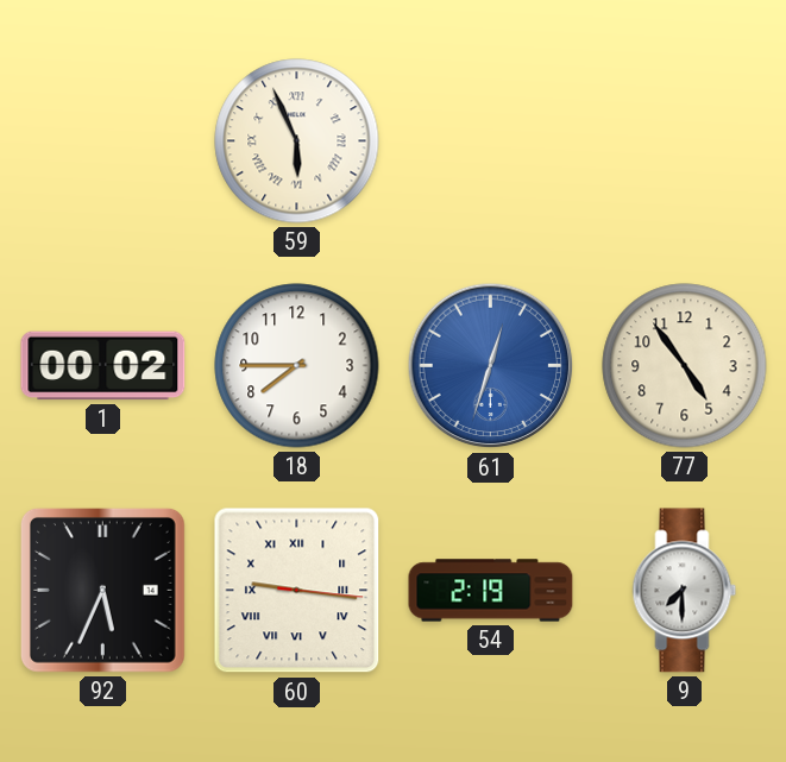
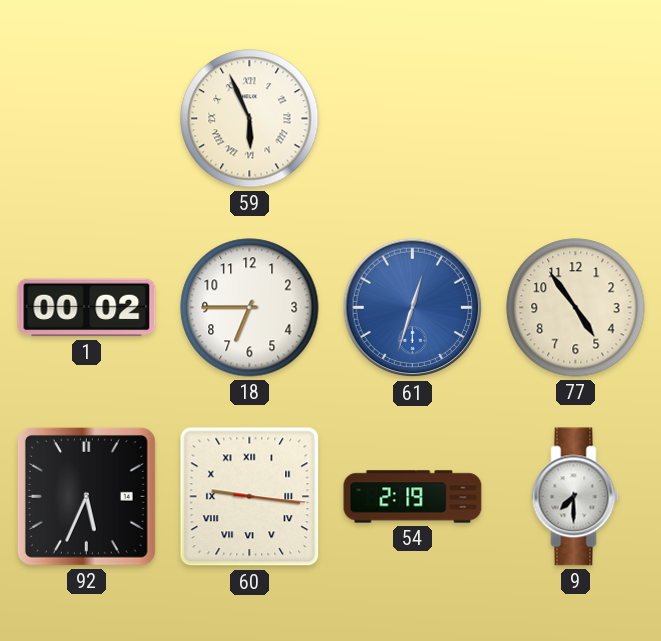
18: 7:45 -> 6:45 (250, 308)
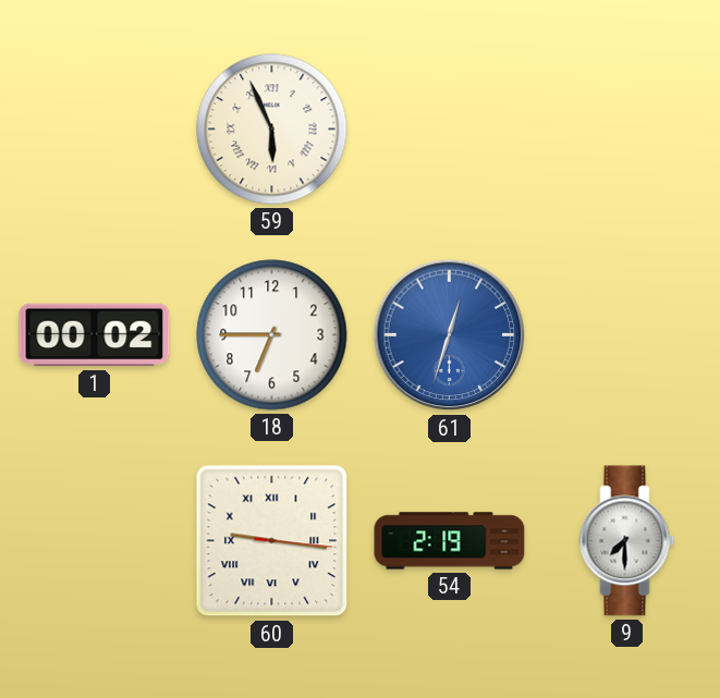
77: 4:54 -> none (576, 308)
92: 5:34 -> none (86, 496)
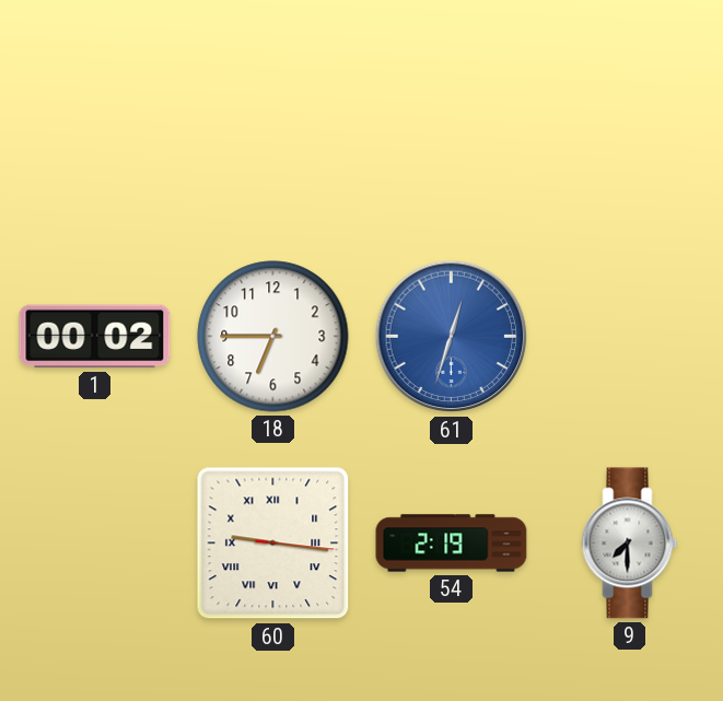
59: 5:56 -> none (272, 130)
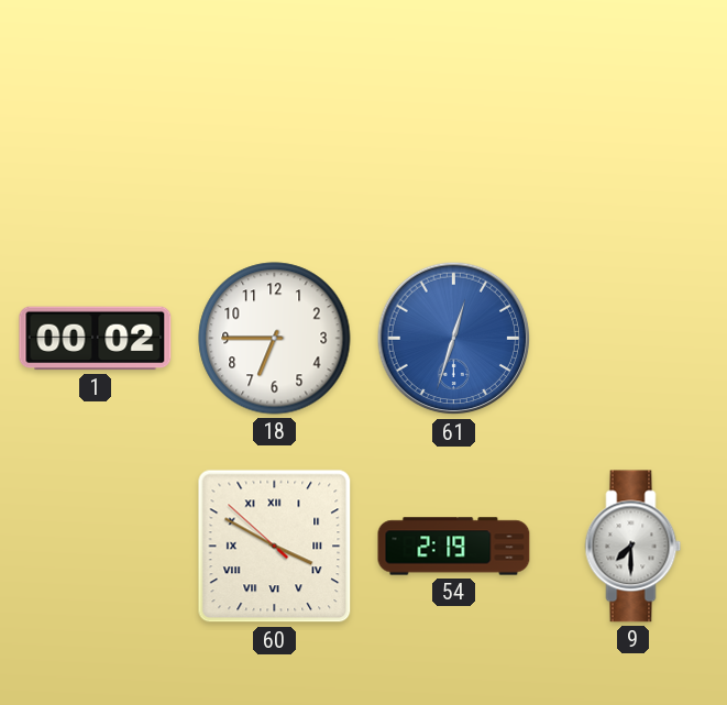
60: 9:16 -> 3:49 (275, 547)
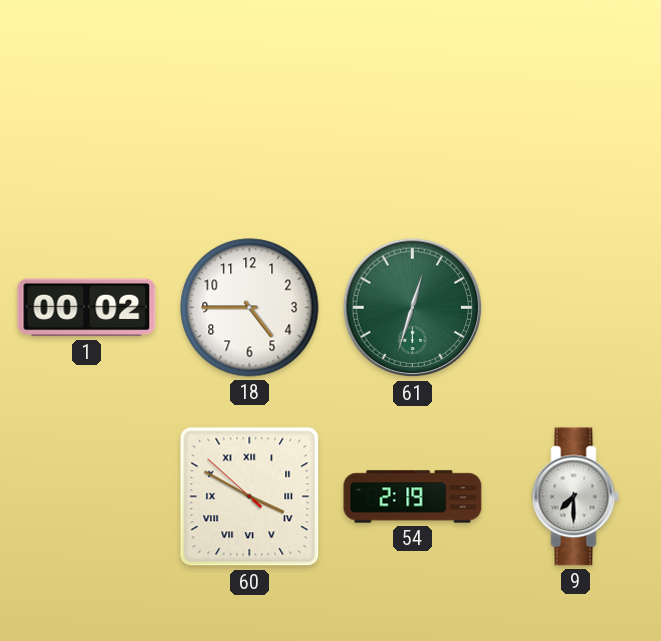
18: 6:45 -> 4:45 (250, 308)
61 dial: blue -> green (413, 308)
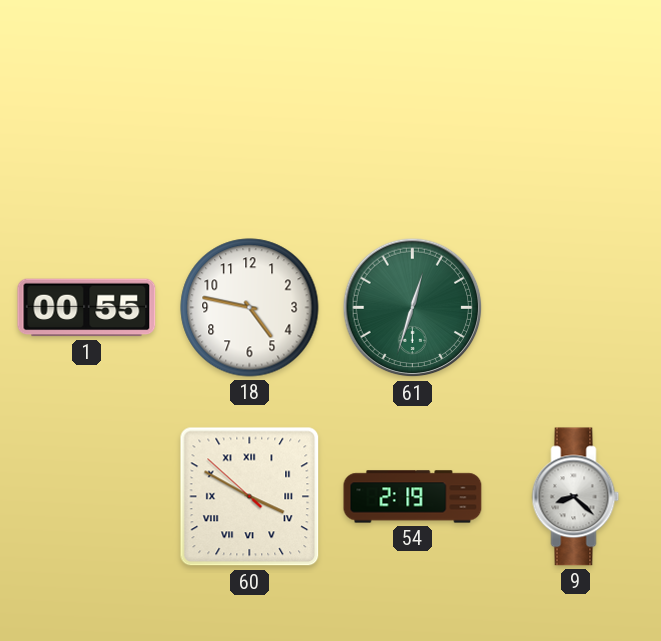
1: 00:02 -> 00:55 (87, 308)
18: 4:45 -> 4:47 (250, 308)
9: 7:30 -> 8:22 (576, 497)
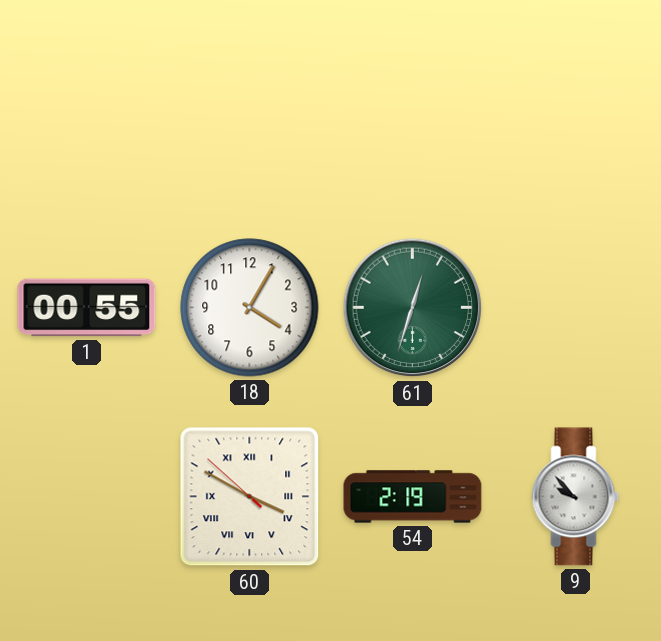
18: 4:47 -> 4:05 (250, 308)
9: 8:22 -> 9:53 (576, 497)
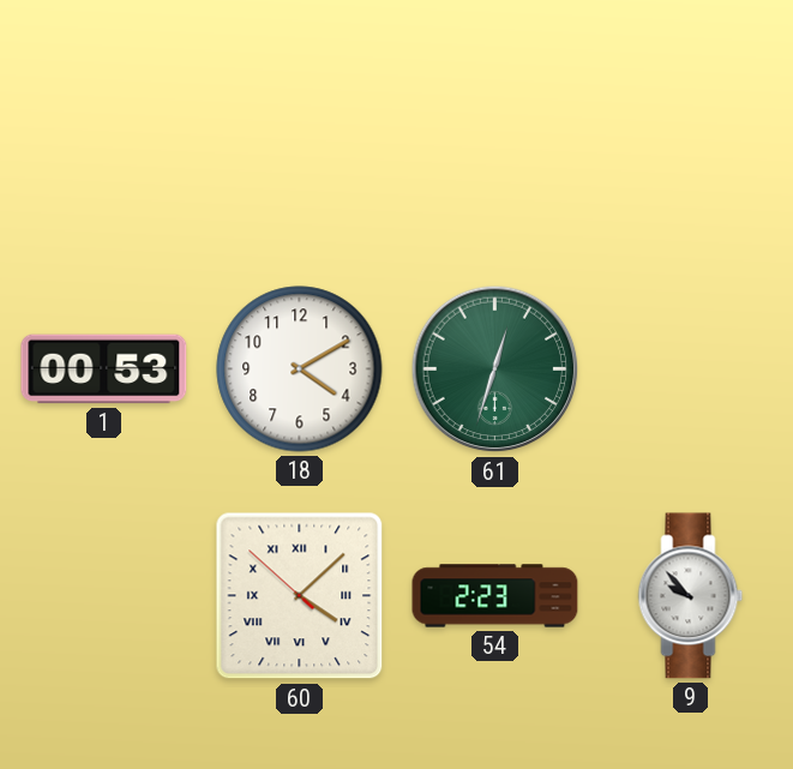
1: 00:55 -> 00:53 (104, 370)
18: 4:05 -> 4:10 (300, 370)
60: 3:49 -> 4:07 (300, 596)
54: 2:19 -> 2:23 (495, 596)
